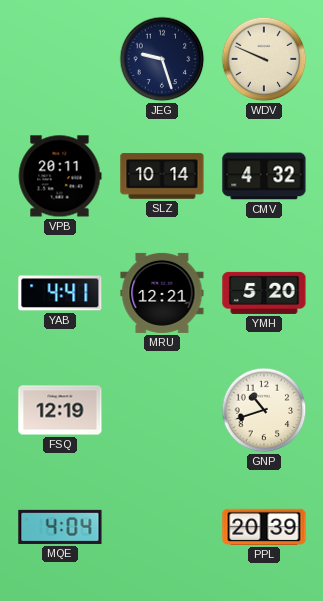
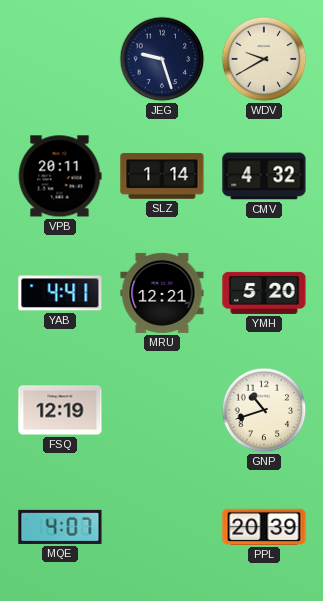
WDV: 9:49 -> 9:40 (264, 59)
SLZ: 10:14 -> 1:14 (162, 176)
MQE: 4:04 -> 4:07 (60, 527)
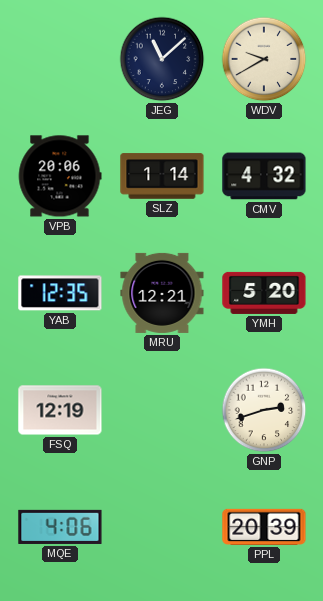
JEG: 9:27 -> 11:08 (162, 59)
VPB: 20:11 -> 20:06 (60, 176)
YAB: 4:41 -> 12:35 (60, 293)
GNP: 10:42 -> 2:42 (264, 410)
MQE: 4:07 -> 4:06 (60, 527)
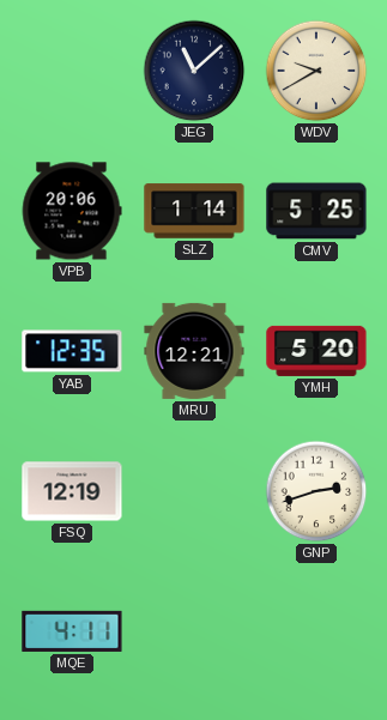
CMV: 4:32 -> 5:25 (316, 211)
MQE: 4:06 -> 4:11 (72, 631)
PPL: 20:39 -> none (264, 527)
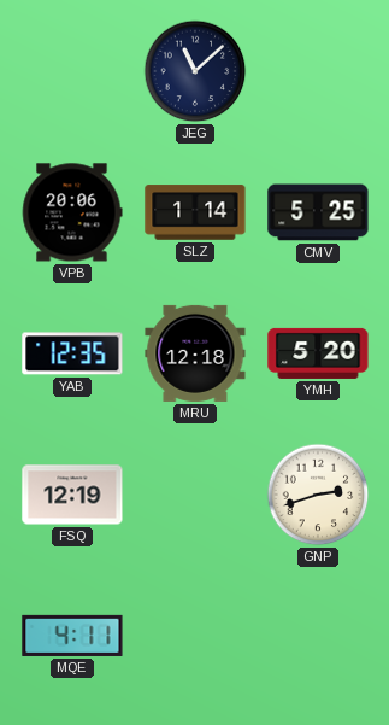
WDV: 9:40 -> none (316, 71)
MRU: 12:21 -> 12:18 (195, 353)
